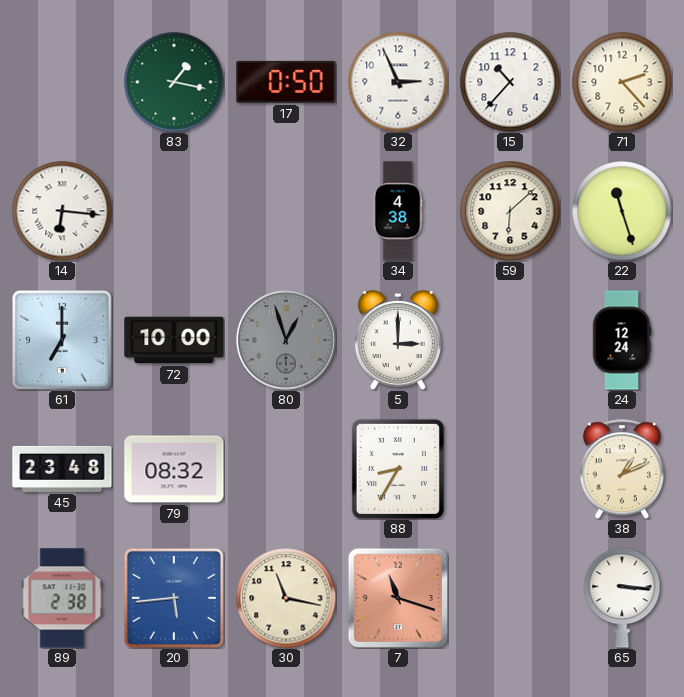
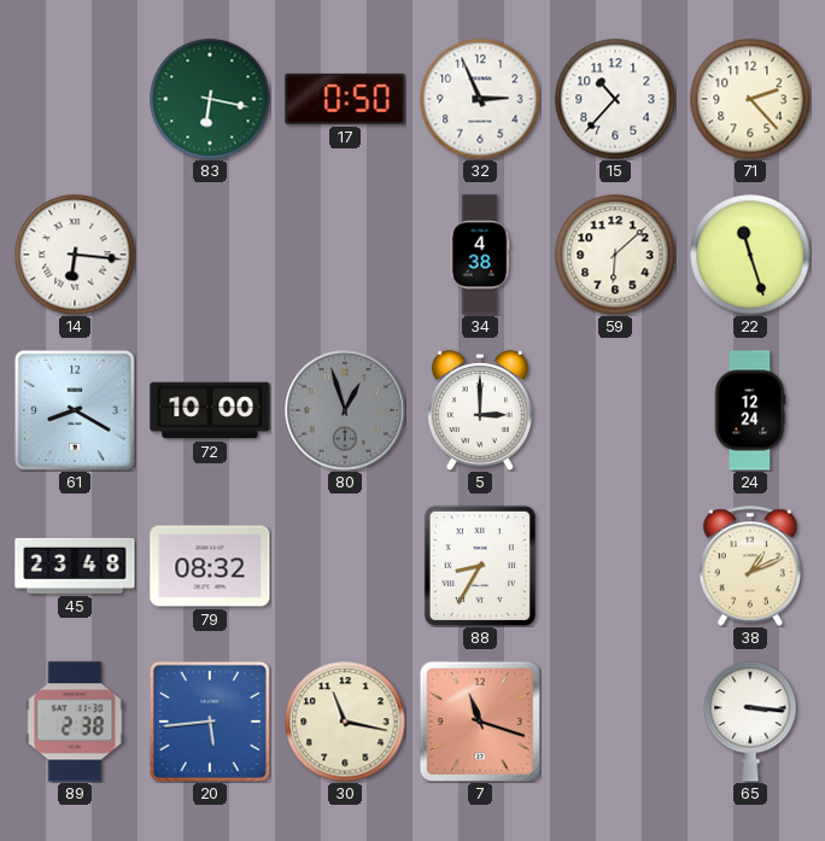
83: 1:17 -> 6:17 (210, 99)
61: 7:00 -> 8:20 (75, 410)
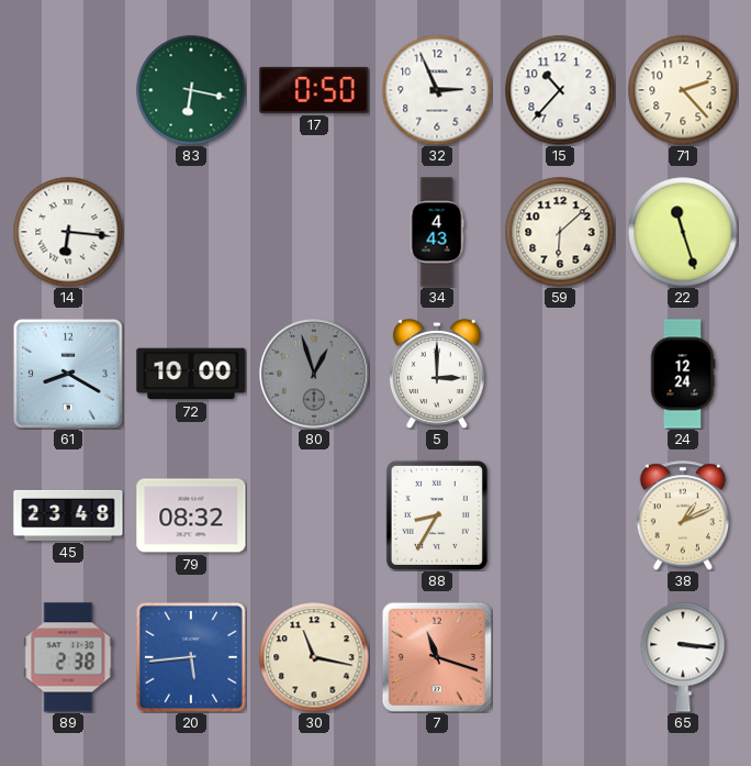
34: 4:38 -> 4:43 (437, 232)
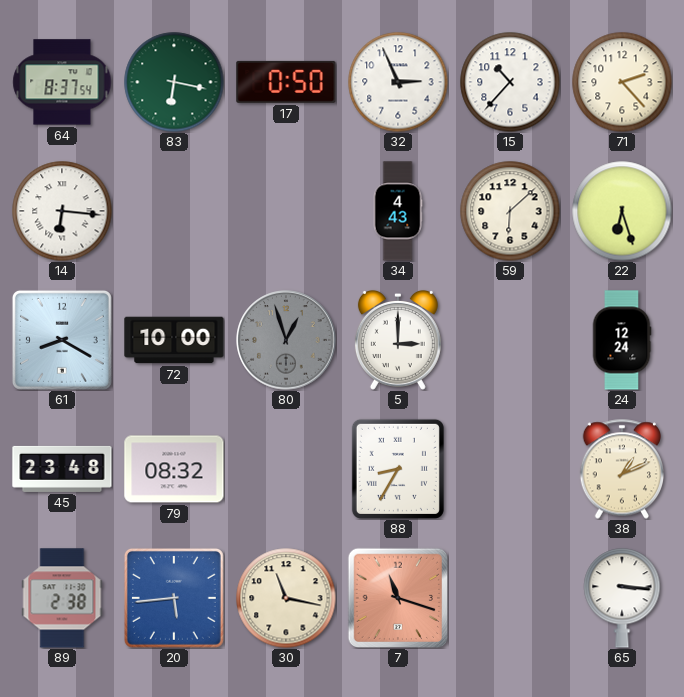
64: none -> 8:37 (62, 82)
22: 11:27 -> 6:27 (622, 211)
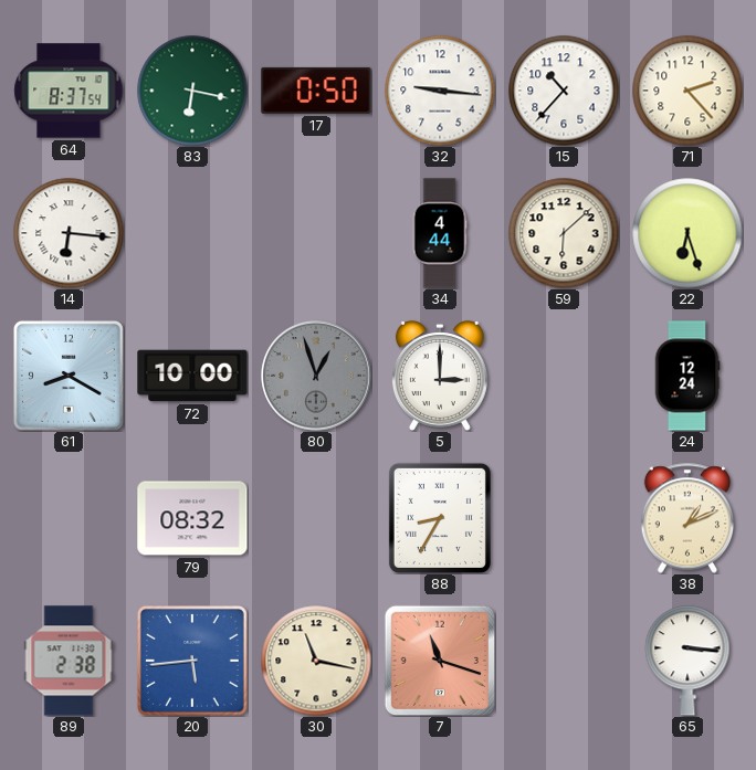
32: 2:56 -> 9:16 (440, 91)
34: 4:43 -> 4:44 (440, 233)
45: 23:48 -> none (62, 469)
